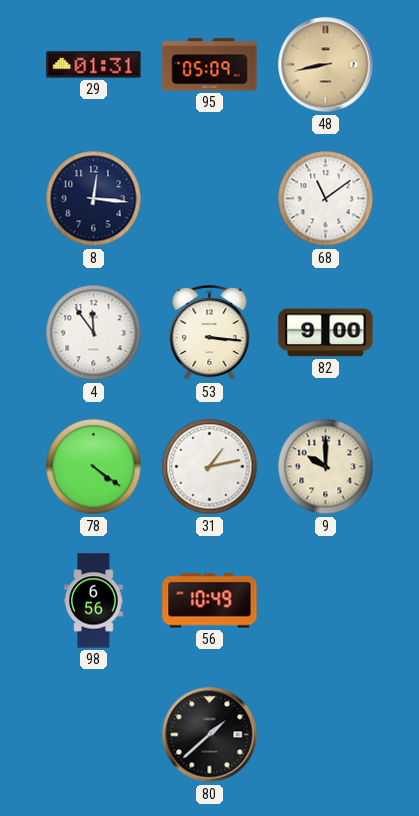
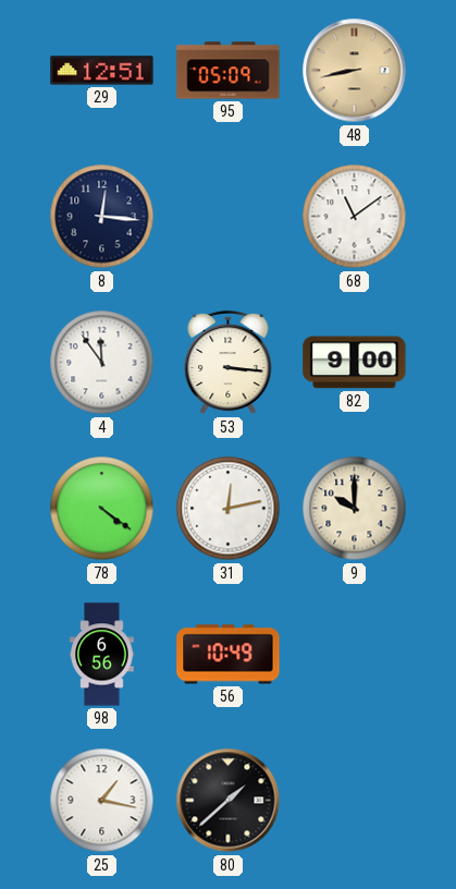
29: 01:31 -> 12:51 (102, 71)
31: 1:13 -> 12:13 (229, 509)
25: none -> 1:17 (102, 801)
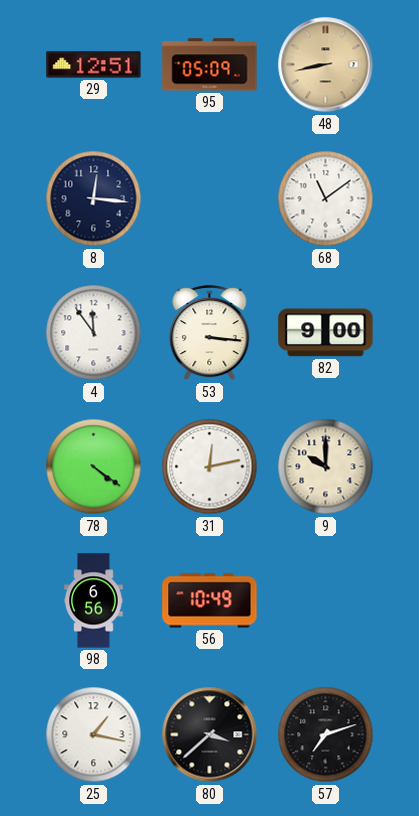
80: 1:38 -> 3:38 (210, 735)
57: none -> 7:12 (326, 735)
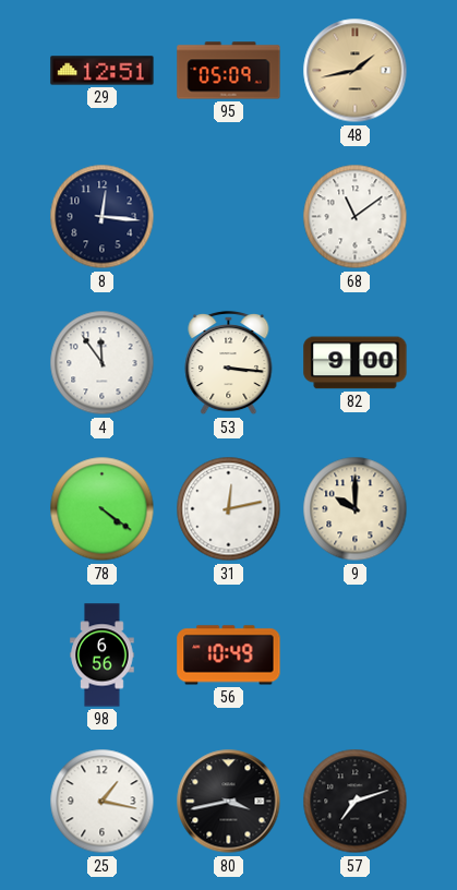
48: 8:43 -> 1:43 (356, 71)
80: 3:38 -> 3:43 (229, 802)
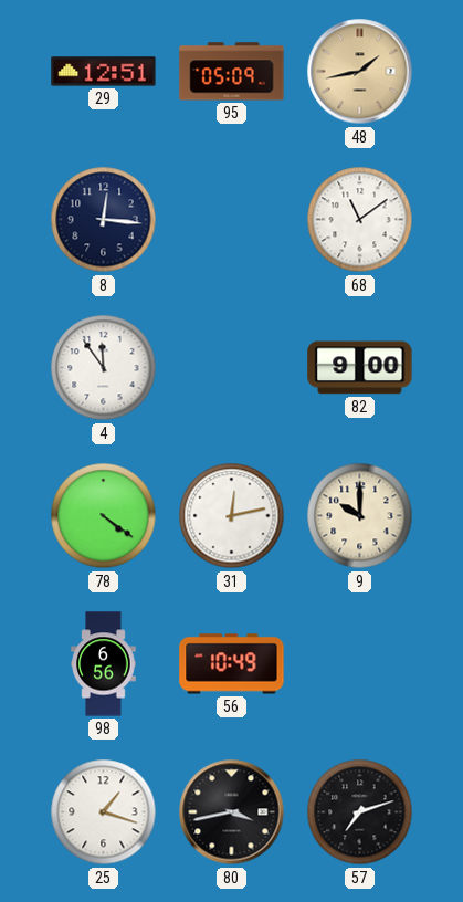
53: 3:16 -> none (229, 363)
25: 1:17 -> 1:18 (104, 812)
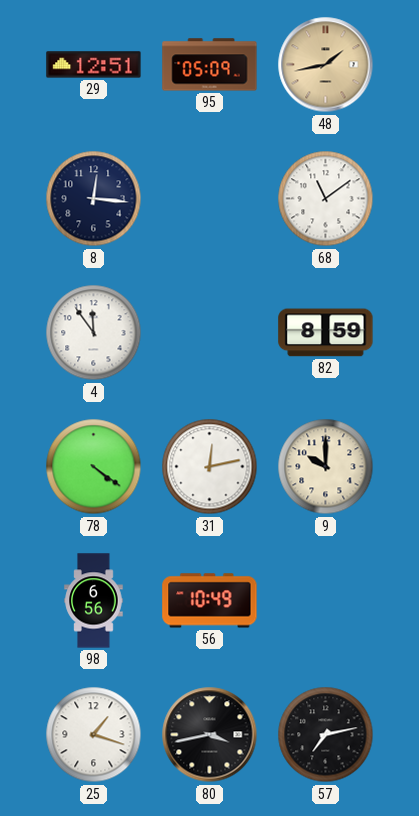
82: 9:00 -> 8:59 (326, 333)
57: 7:12 -> 7:13 (326, 735)
